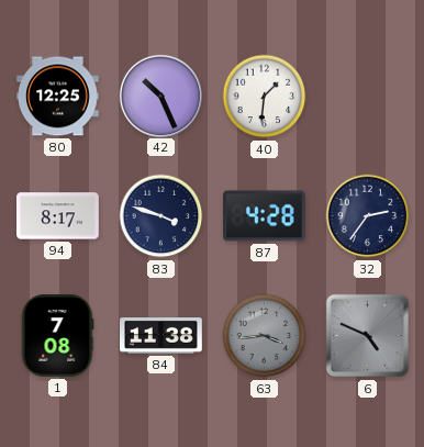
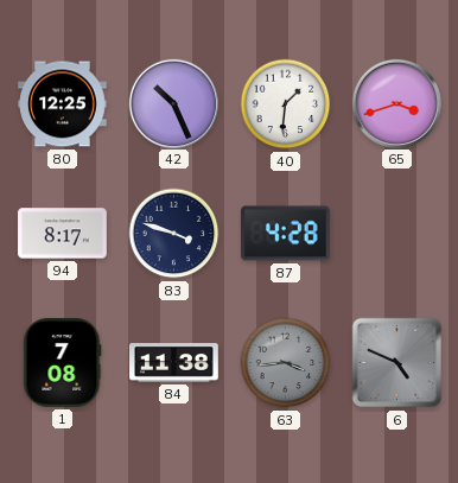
65: none -> 3:42 (396, 103)
32: 2:36 -> none (368, 216)
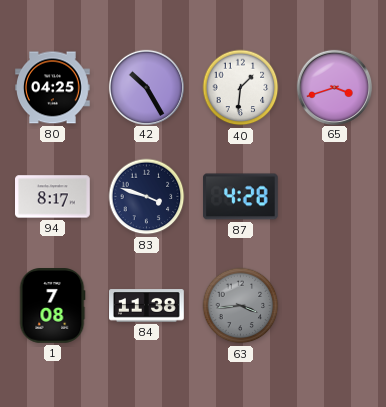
80: 12:25 -> 04:25 (53, 88)
42: 10:26 -> 10:25 (146, 87)
6: 4:49 -> none (397, 363)
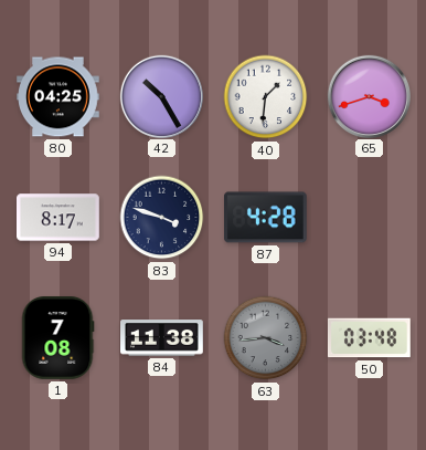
50: none -> 03:48 (370, 338)
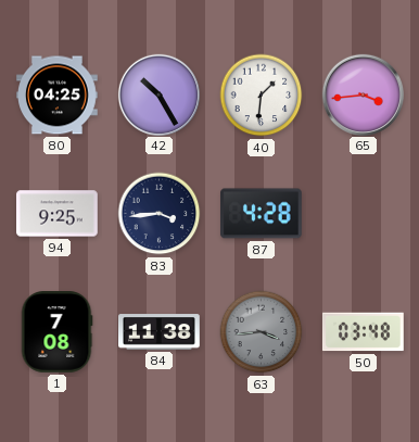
65: 3:42 -> 3:44 (363, 94)
94: 8:17 -> 9:25 (58, 214)
83: 3:48 -> 3:44 (160, 214)
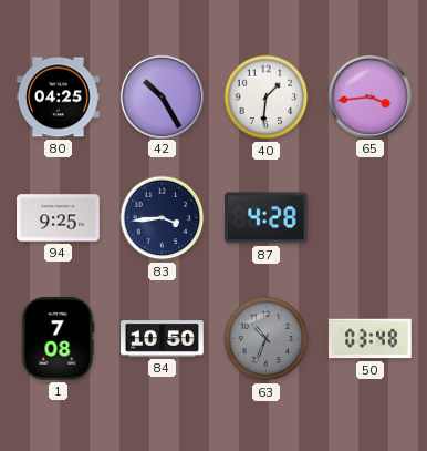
84: 11:38 -> 10:50 (163, 339)
63: 3:44 -> 10:34 (267, 339)
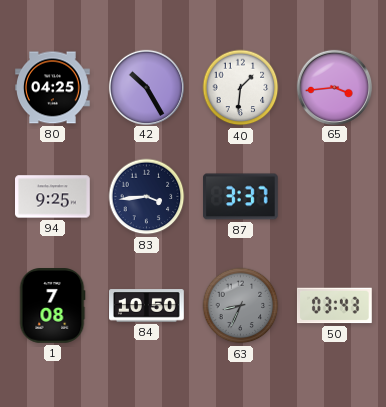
87: 4:28 -> 3:37 (241, 197)
63: 10:34 -> 8:34 (241, 306)
50: 03:48 -> 03:43 (335, 306)
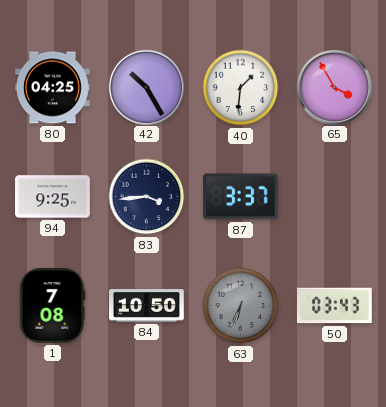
65: 3:44 -> 3:55 (334, 87)
63: 8:34 -> 6:34 (241, 306)
